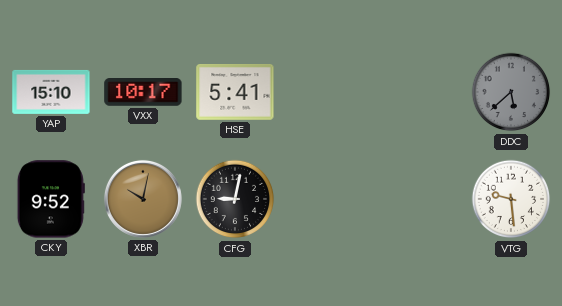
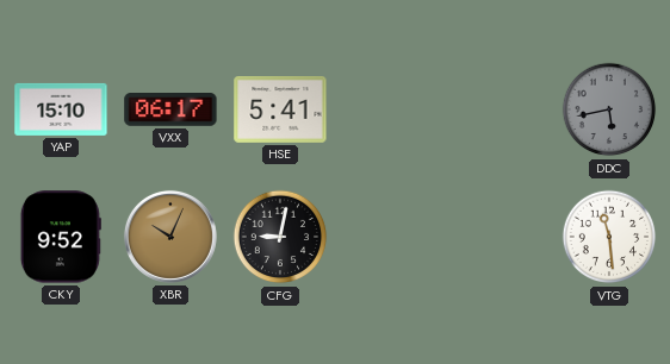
VXX: 10:17 -> 06:17 (170, 109)
DDC: 5:38 -> 5:43 (609, 109)
XBR: 10:02 -> 10:04 (170, 237)
VTG: 9:29 -> 11:29 (609, 237)
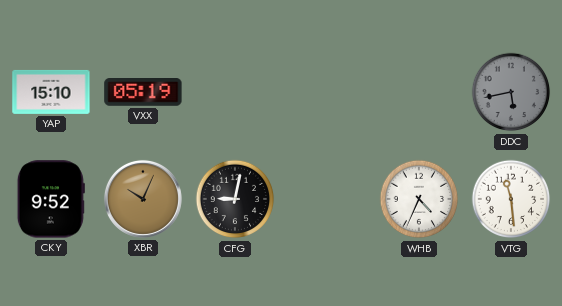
VXX: 06:17 -> 05:19 (143, 92)
HSE: 5:41 -> none (280, 111)
WHB: none -> 4:34 (419, 199)
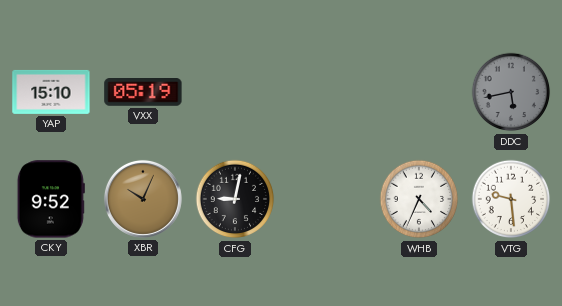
VTG: 11:29 -> 9:29 (511, 199)
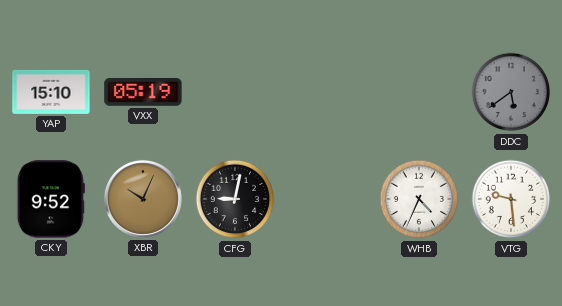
DDC: 5:43 -> 5:39 (511, 92)
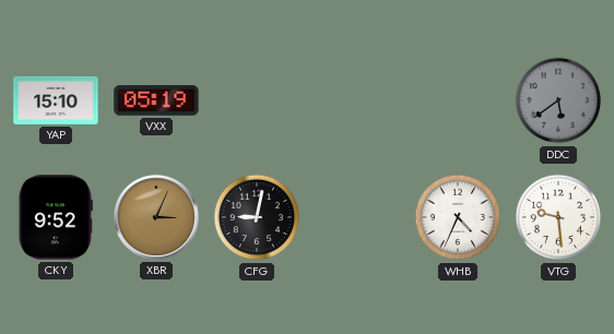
XBR: 10:04 -> 3:04 (156, 217)
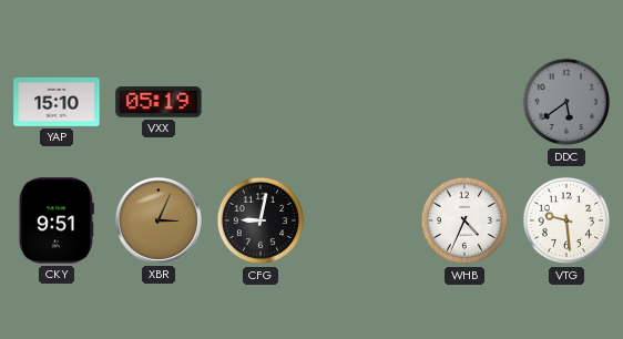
CKY: 9:52 -> 9:51 (57, 220)
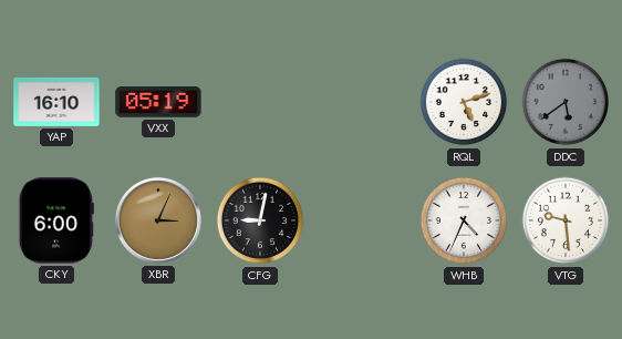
YAP: 15:10 -> 16:10 (56, 102)
RQL: none -> 5:12 (464, 102)
CKY: 9:51 -> 6:00 (56, 220)
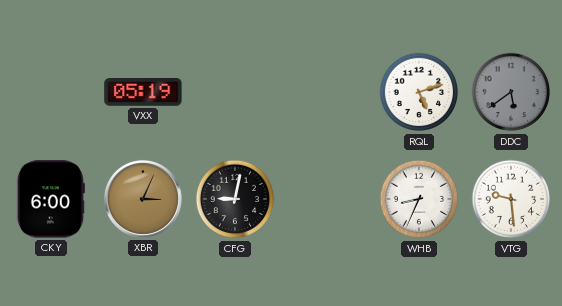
YAP: 16:10 -> none (56, 102)
WHB: 4:34 -> 8:34 (419, 199)
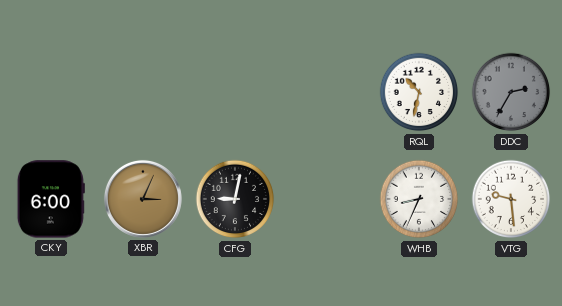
VXX: 05:19 -> none (143, 92)
RQL: 5:12 -> 10:32 (419, 92)
DDC: 5:39 -> 2:35 (511, 92)
